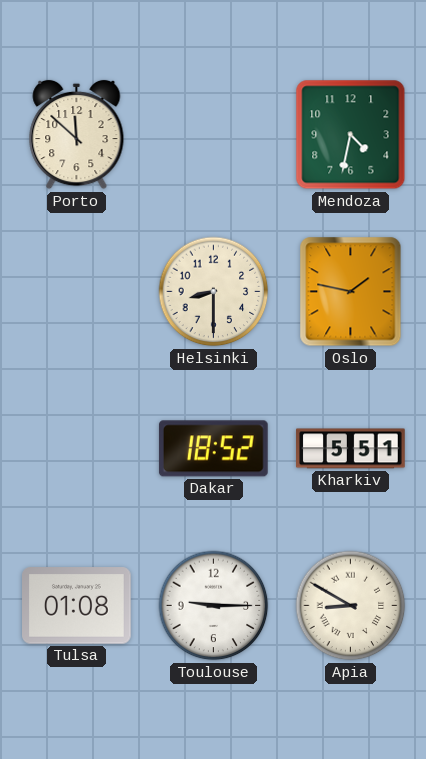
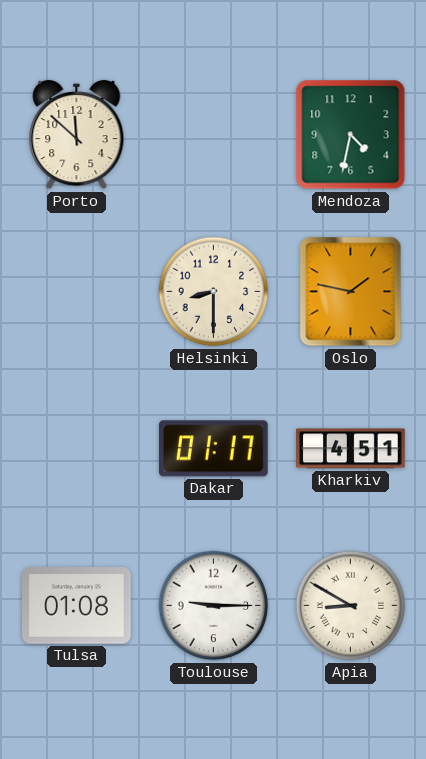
Dakar: 18:52 -> 01:17 (213, 449)
Kharkiv: 5:51 -> 4:51 (351, 449)
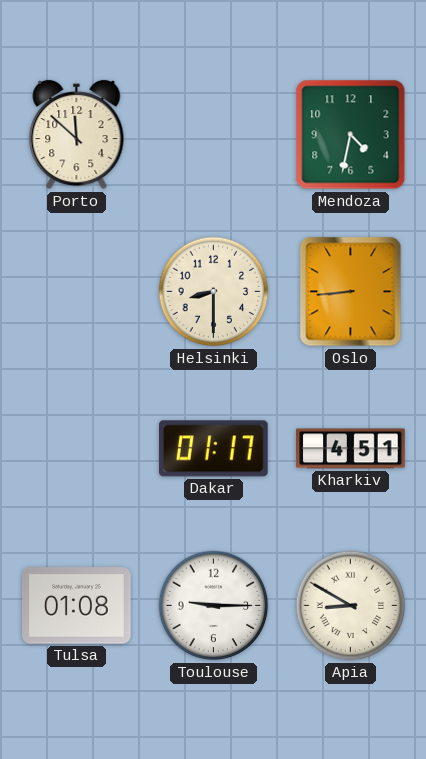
Oslo: 1:47 -> 8:44 (351, 292)
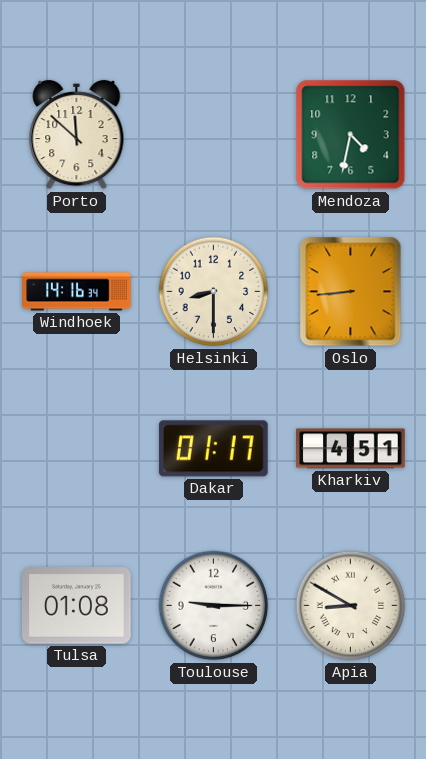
Windhoek: none -> 14:16 (77, 292)
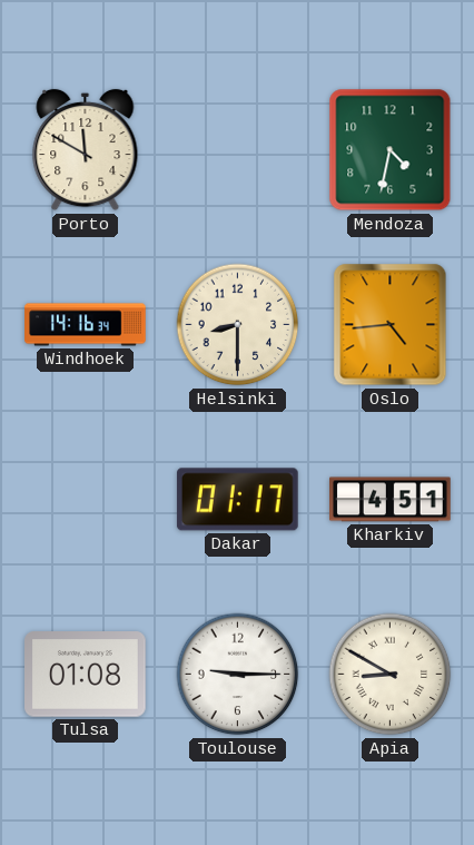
Porto: 11:52 -> 11:50 (86, 150)
Oslo: 8:44 -> 4:44 (391, 325)
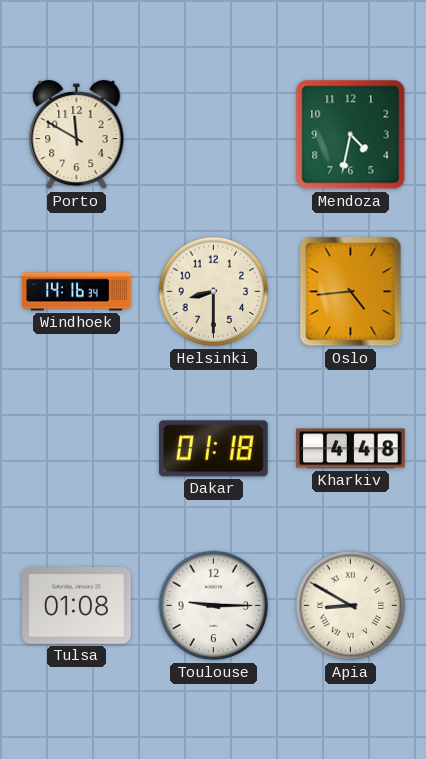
Dakar: 01:17 -> 01:18 (213, 449)
Kharkiv: 4:51 -> 4:48 (351, 449)
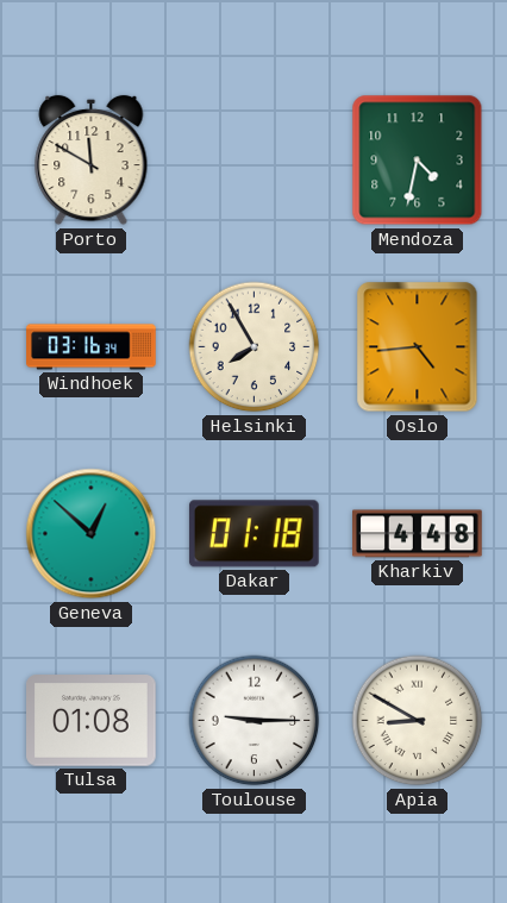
Windhoek: 14:16 -> 03:16 (92, 347)
Helsinki: 8:30 -> 7:55 (255, 347)
Geneva: none -> 12:52 (92, 534)
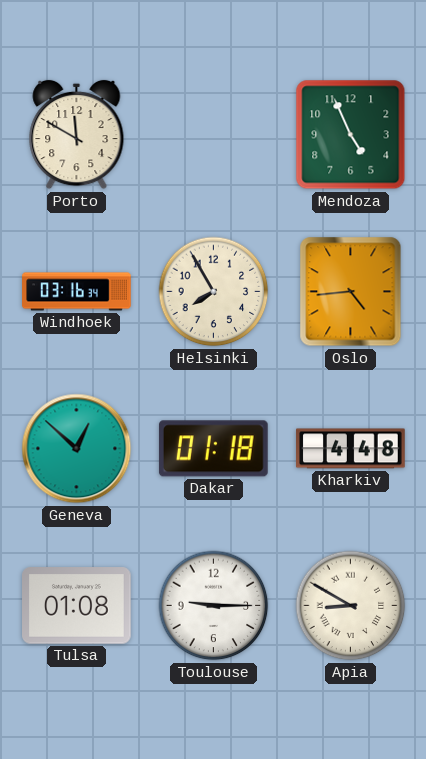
Mendoza: 4:32 -> 4:56 (351, 135)
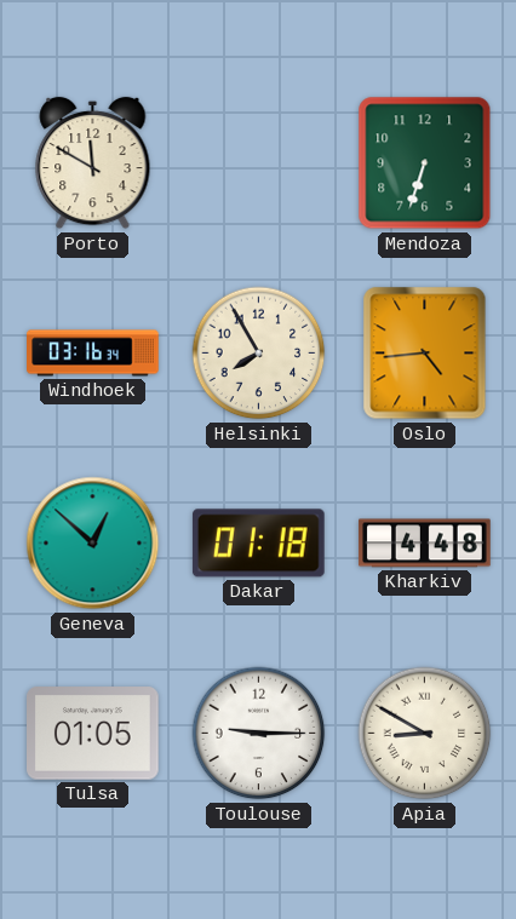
Mendoza: 4:56 -> 6:33 (425, 163)
Tulsa: 01:08 -> 01:05 (93, 734)
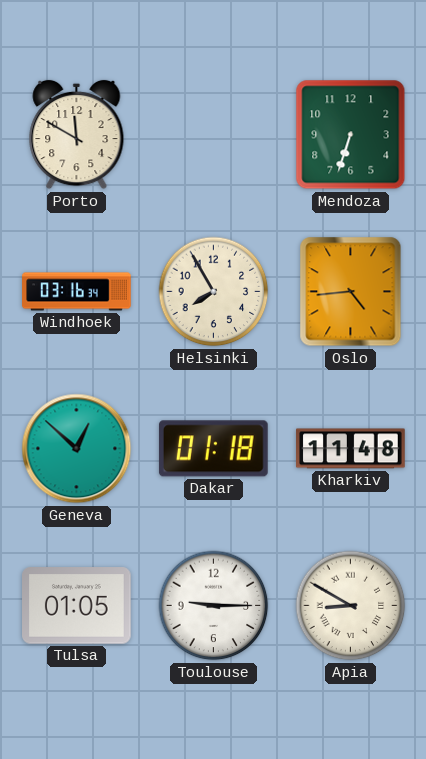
Kharkiv: 4:48 -> 11:48 (351, 449)
